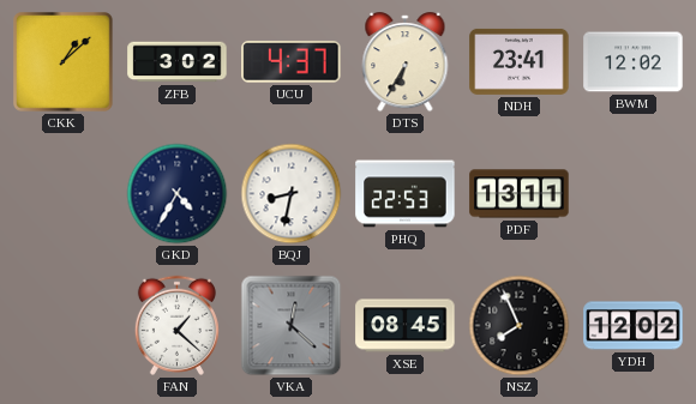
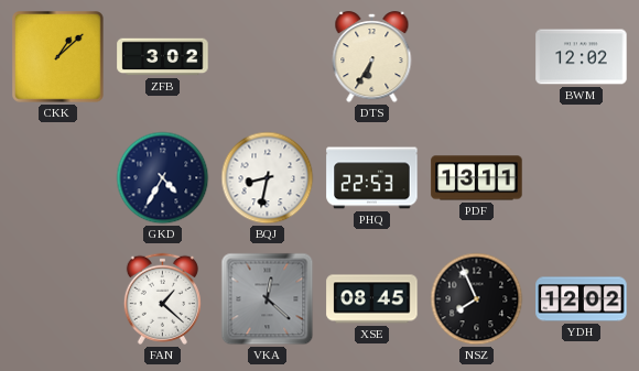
UCU: 4:37 -> none (292, 62)
NDH: 23:41 -> none (520, 61)
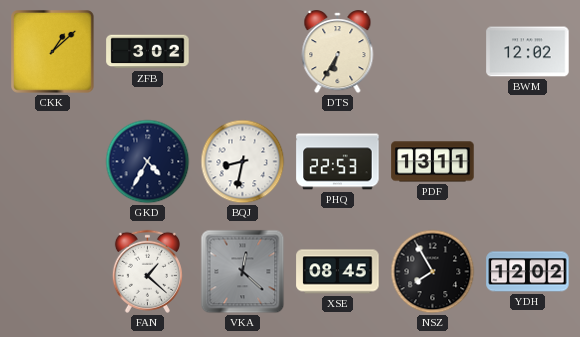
NSZ: 7:56 -> 7:55 (433, 272)
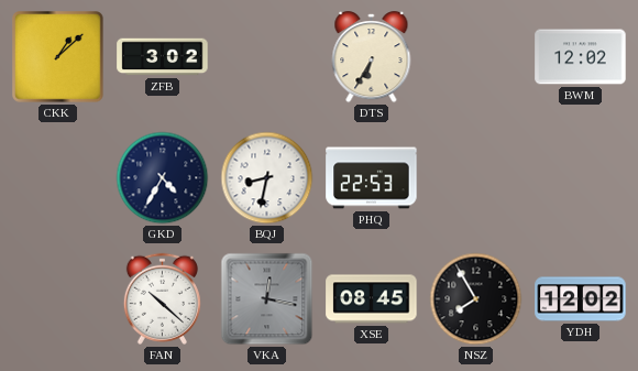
PDF: 13:11 -> none (433, 162)
FAN: 1:22 -> 10:22 (162, 298)
VKA: 12:22 -> 12:17 (267, 299)
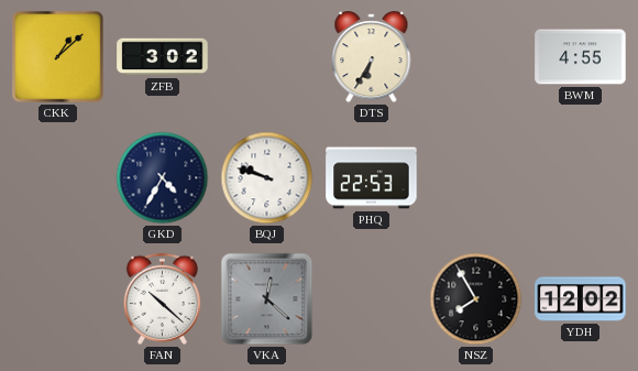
BWM: 12:02 -> 4:55 (581, 57)
BQJ: 8:32 -> 9:48 (267, 178)
VKA: 12:17 -> 12:22 (267, 299)
XSE: 08:45 -> none (372, 299)
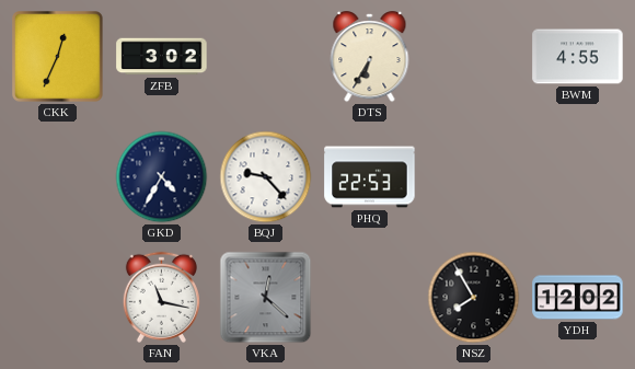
CKK: 1:08 -> 12:34 (58, 57)
BQJ: 9:48 -> 9:23 (266, 177)
FAN: 10:22 -> 11:17 (161, 297)
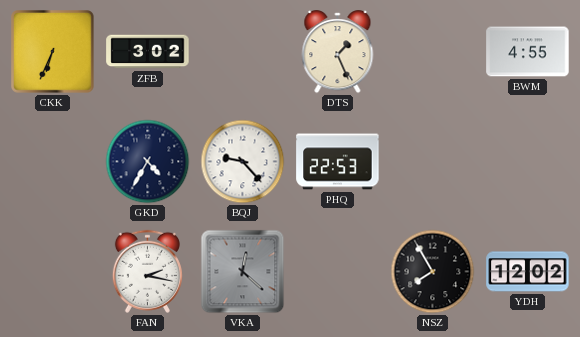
CKK: 12:34 -> 6:34 (53, 52)
DTS: 6:35 -> 1:26 (338, 52)
FAN: 11:17 -> 2:17 (147, 271)
